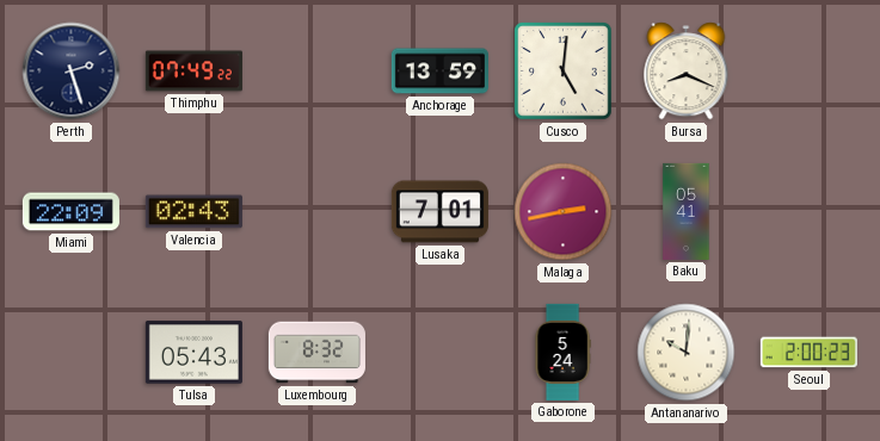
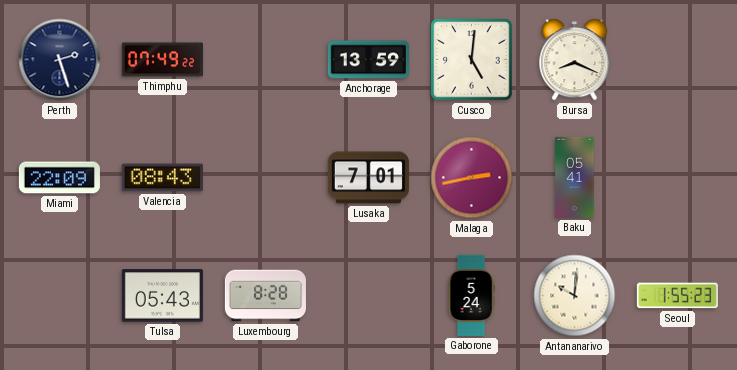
Valencia: 02:43 -> 08:43 (162, 178)
Luxembourg: 8:32 -> 8:28 (265, 296)
Seoul: 2:00 -> 1:55 (677, 296)
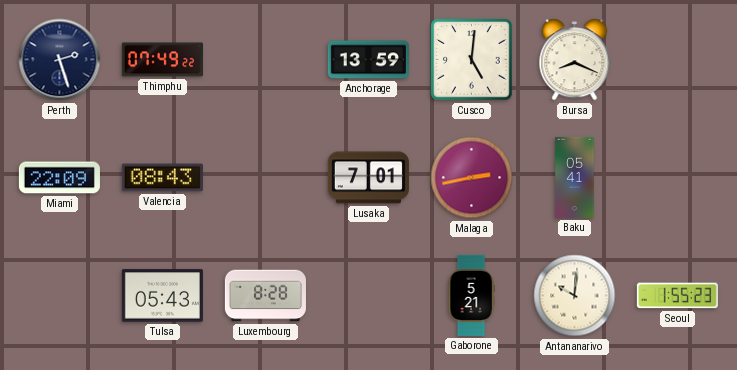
Gaborone: 5:24 -> 5:21 (471, 295)
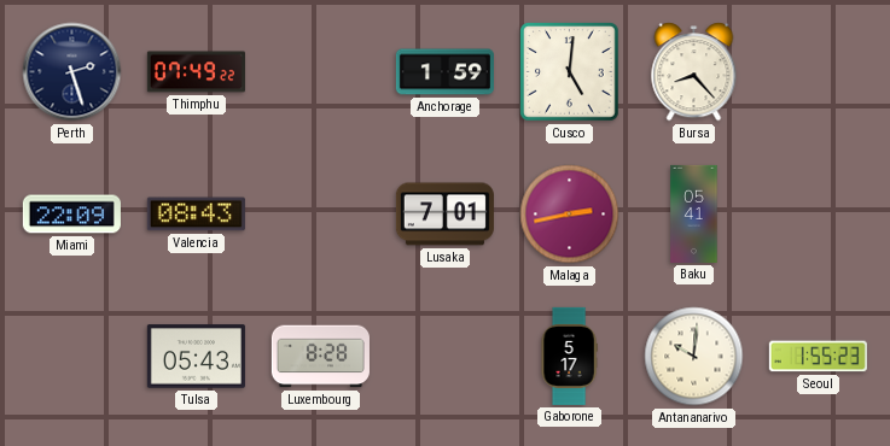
Anchorage: 13:59 -> 1:59 (444, 72)
Bursa: 8:19 -> 8:23 (694, 72)
Gaborone: 5:21 -> 5:17 (569, 356)
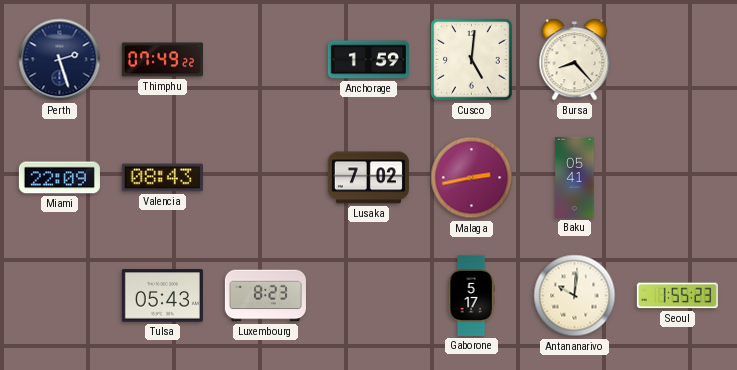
Lusaka: 7:01 -> 7:02 (368, 178)
Luxembourg: 8:28 -> 8:23 (265, 296)
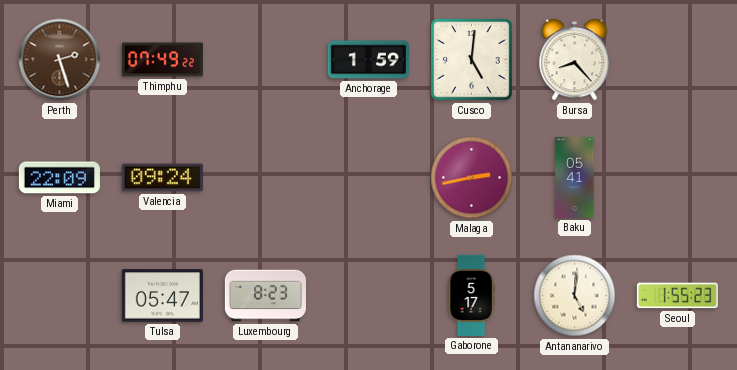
Perth dial: navy -> brown (60, 60)
Valencia: 08:43 -> 09:24 (162, 178)
Lusaka: 7:02 -> none (368, 178)
Tulsa: 05:43 -> 05:47 (162, 296)
Antananarivo: 10:01 -> 5:01 (575, 296)
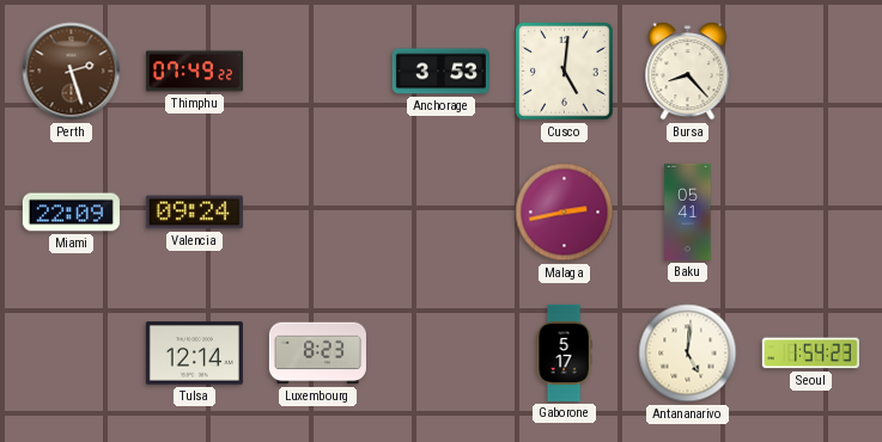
Anchorage: 1:59 -> 3:53 (440, 72)
Tulsa: 05:47 -> 12:14 (194, 354)
Seoul: 1:55 -> 1:54 (810, 354)
